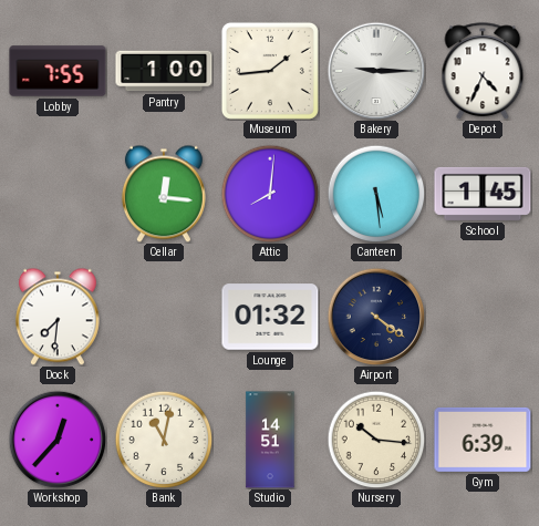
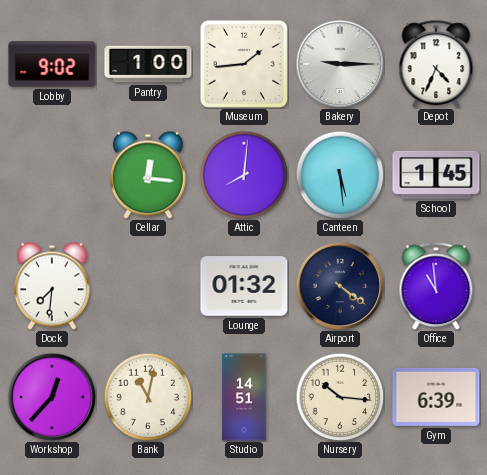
Lobby: 7:55 -> 9:02 (52, 64)
Office: none -> 10:59 (436, 286)
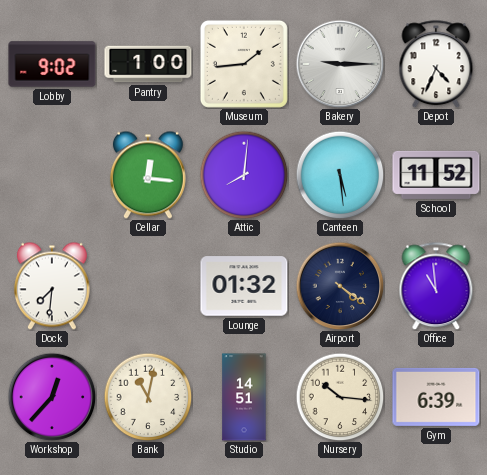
School: 1:45 -> 11:52 (436, 175)
